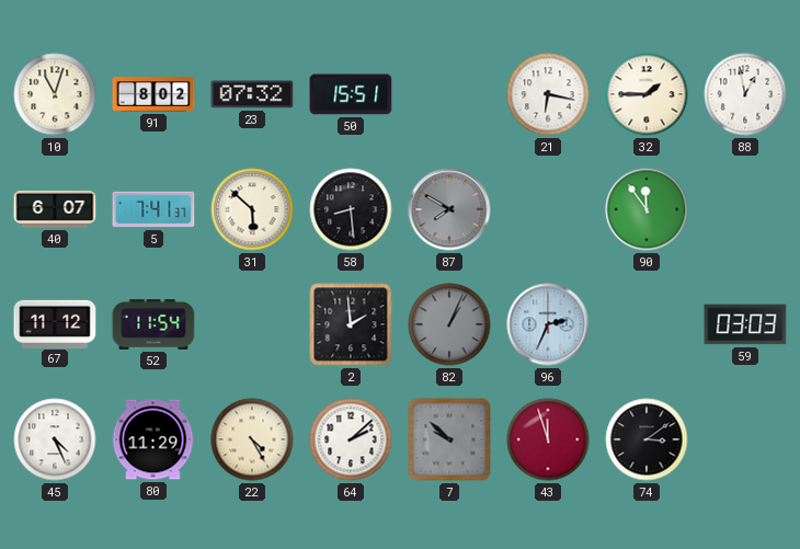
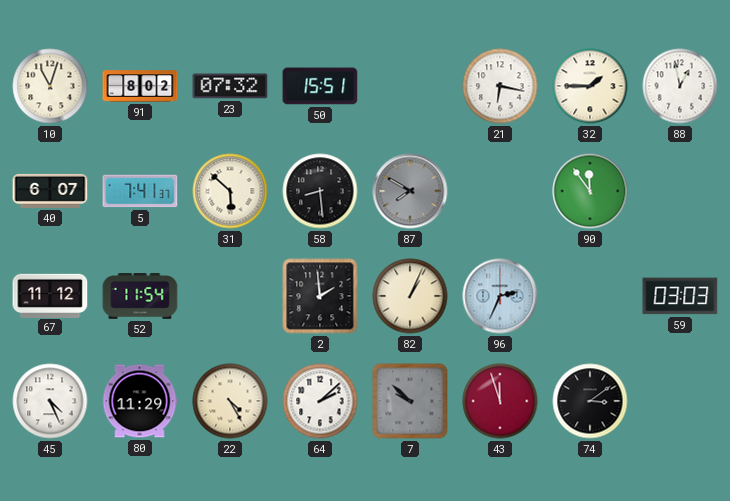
82 dial: grey -> cream (410, 296)
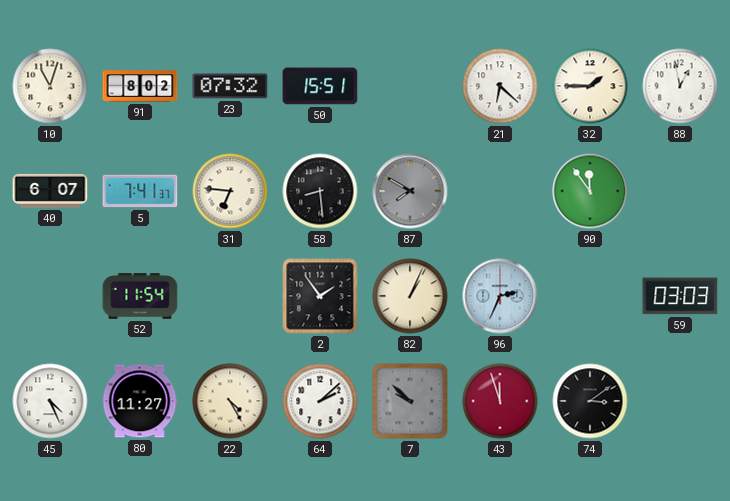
21: 6:17 -> 6:22 (500, 86)
31: 5:52 -> 6:46 (230, 191)
67: 11:12 -> none (50, 295)
2: 1:59 -> 1:54 (320, 296)
80: 11:29 -> 11:27 (140, 401)
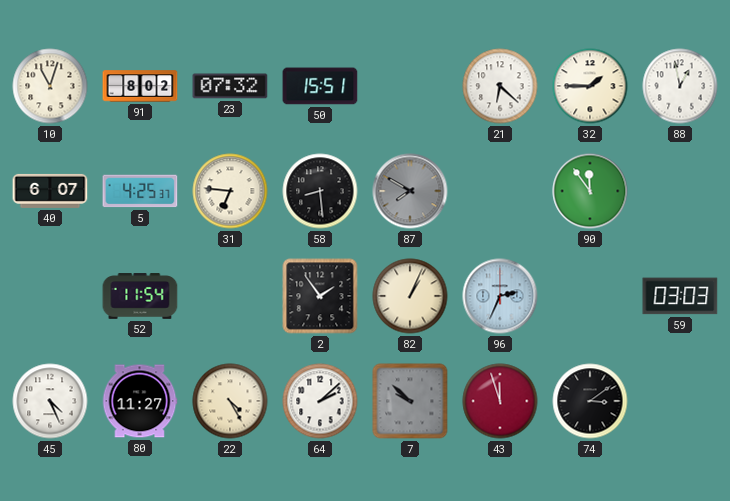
5: 7:41 -> 4:25 (140, 191)
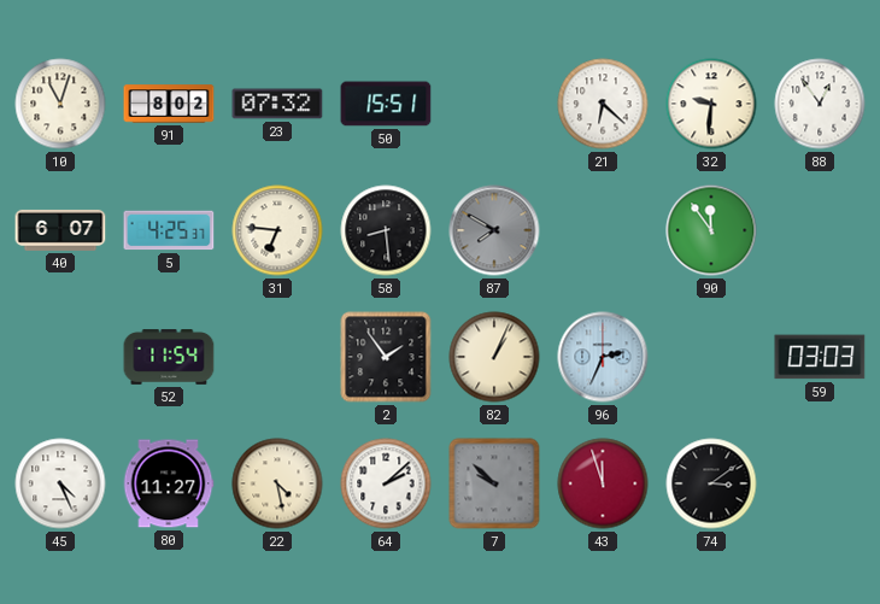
32: 1:45 -> 9:31 (711, 104)
88: 12:58 -> 12:54 (820, 104)
22: 4:25 -> 4:28 (277, 483)
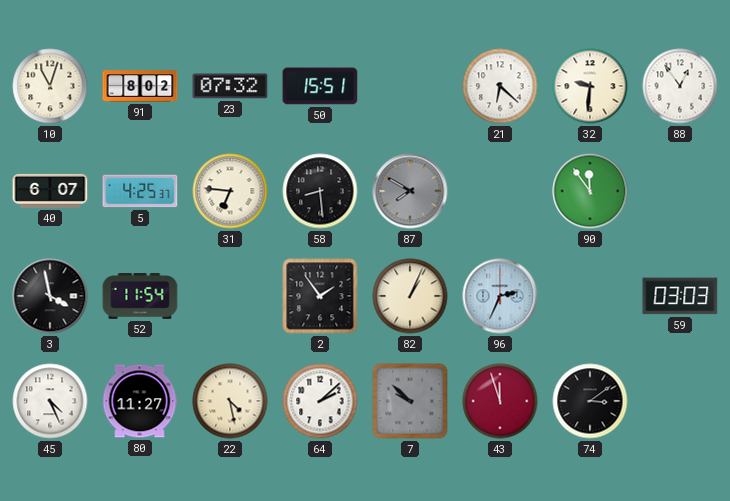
3: none -> 3:58 (50, 296)
